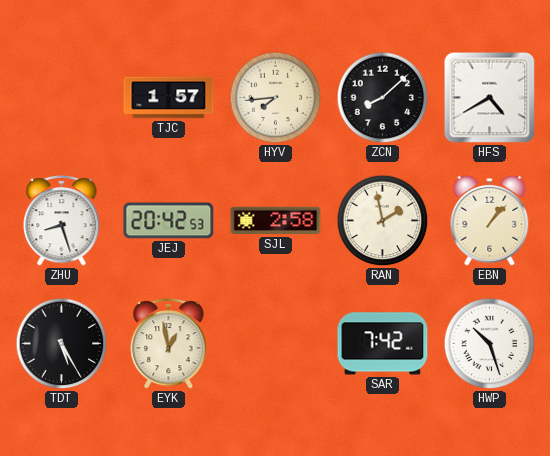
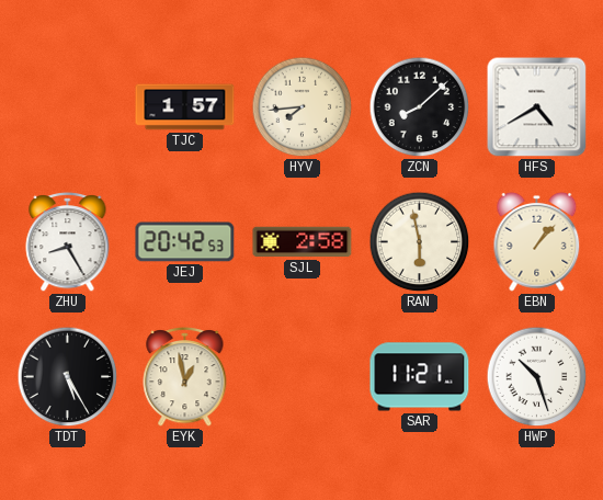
ZHU: 8:27 -> 8:25 (68, 242)
RAN: 1:58 -> 5:58 (420, 242)
SAR: 7:42 -> 11:21 (420, 377)
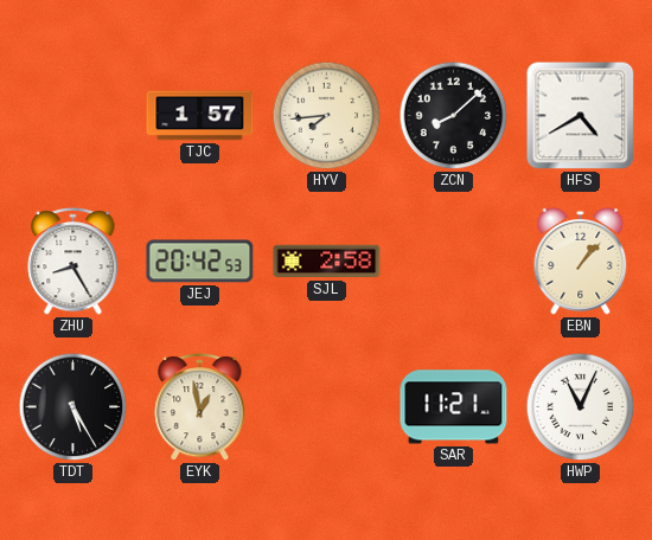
RAN: 5:58 -> none (420, 242)
HWP: 10:27 -> 11:04 (581, 407)
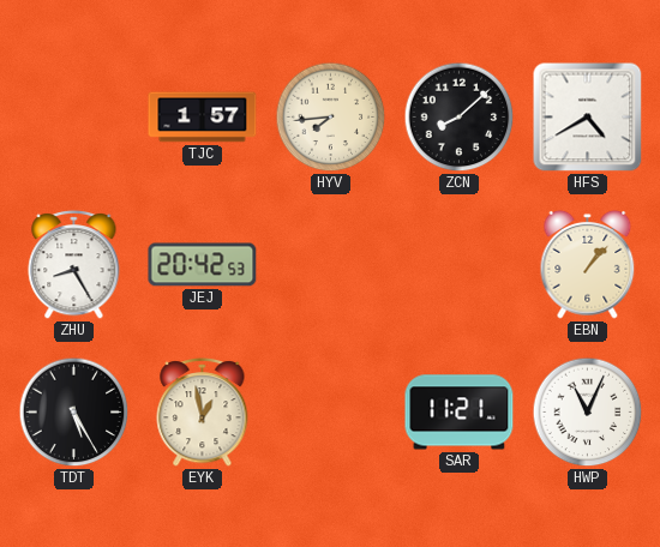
SJL: 2:58 -> none (327, 262)
